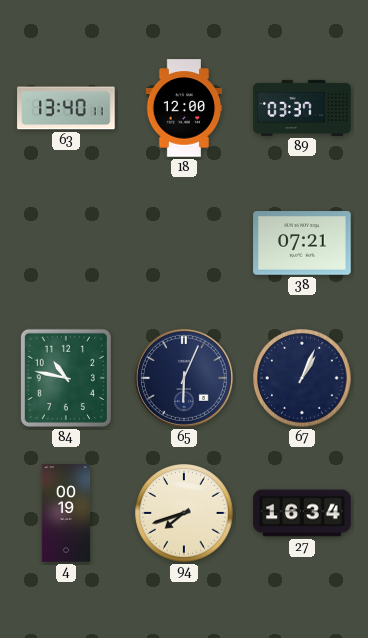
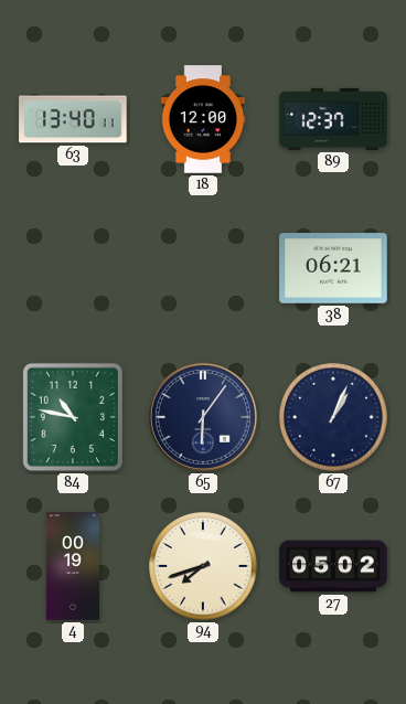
89: 03:37 -> 12:37 (333, 119)
38: 07:21 -> 06:21 (333, 268)
65: 6:04 -> 6:06 (203, 417)
27: 16:34 -> 05:02 (333, 566)
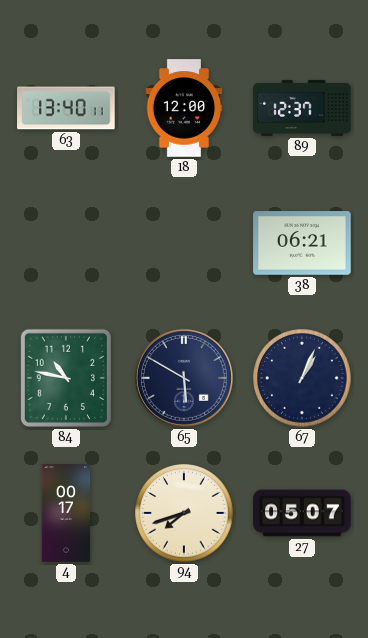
65: 6:06 -> 5:50 (184, 378)
4: 00:19 -> 00:17 (66, 513)
27: 05:02 -> 05:07 (302, 513)
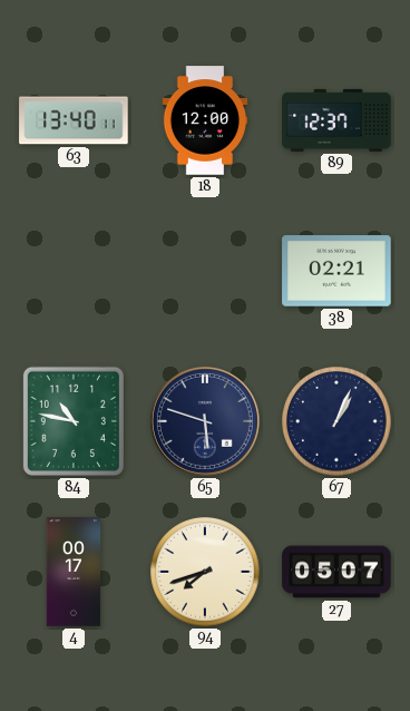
38: 06:21 -> 02:21 (336, 271)
65: 5:50 -> 5:48 (205, 421)
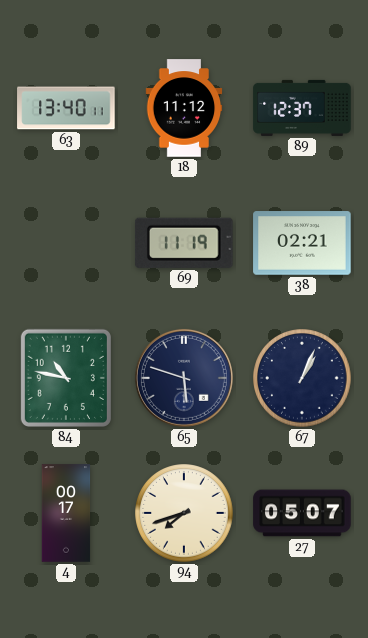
18: 12:00 -> 11:12 (184, 108)
69: none -> 11:19 (185, 243)
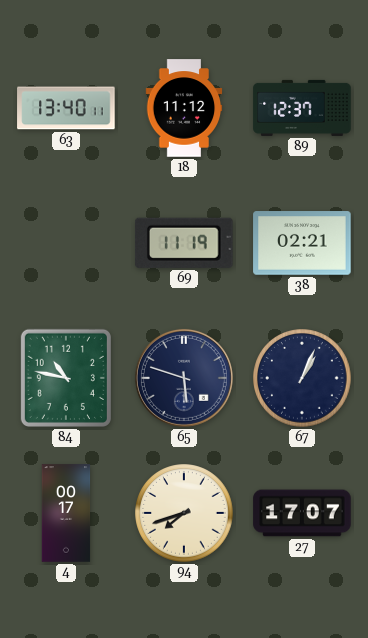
27: 05:07 -> 17:07 (302, 513)
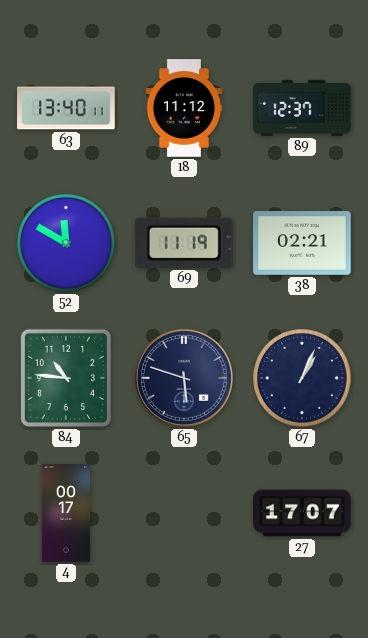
52: none -> 11:50 (66, 243)
84: 10:47 -> 10:46 (66, 378)
94: 7:42 -> none (184, 513)
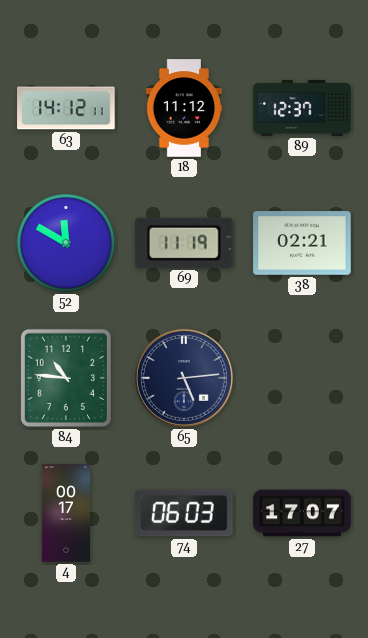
63: 13:40 -> 14:12 (66, 108)
65: 5:48 -> 5:14 (184, 378)
67: 1:04 -> none (302, 378)
74: none -> 06:03 (184, 513)
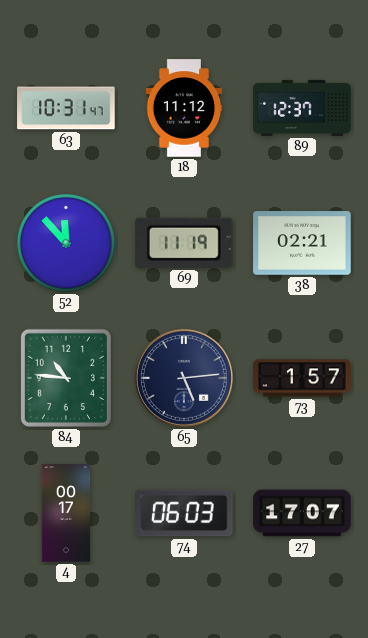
63: 14:12 -> 10:31 (66, 108)
52: 11:50 -> 11:53 (66, 243)
73: none -> 1:57 (302, 378)
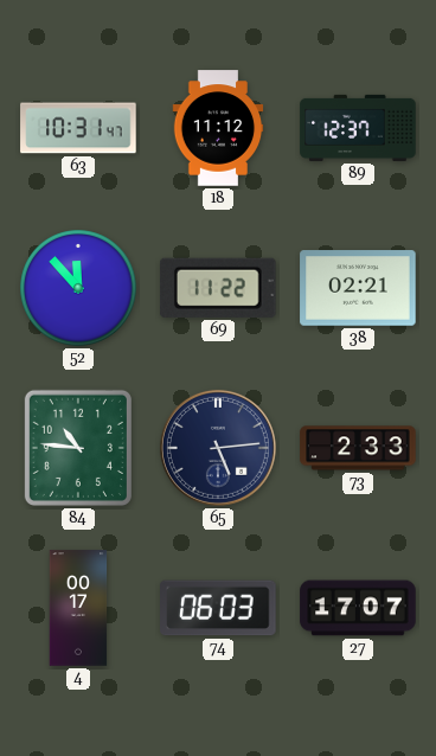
69: 11:19 -> 11:22 (219, 288)
73: 1:57 -> 2:33 (358, 448)
